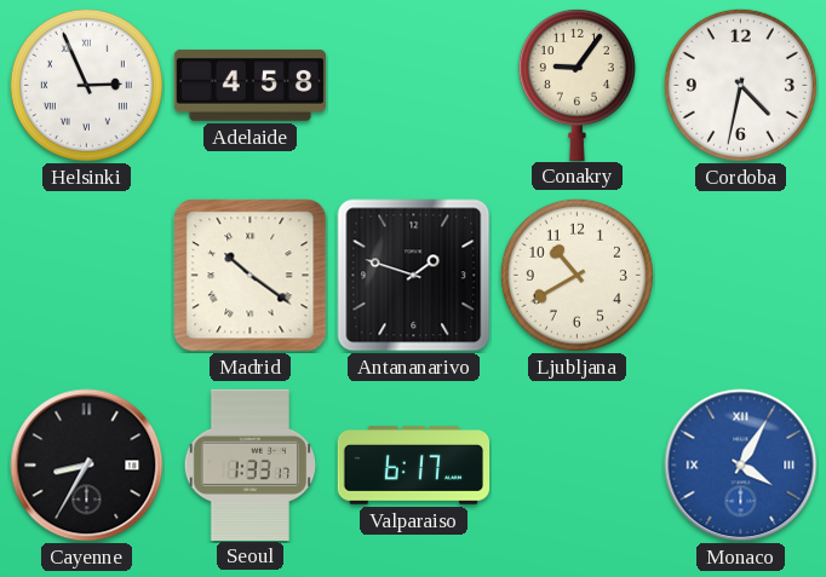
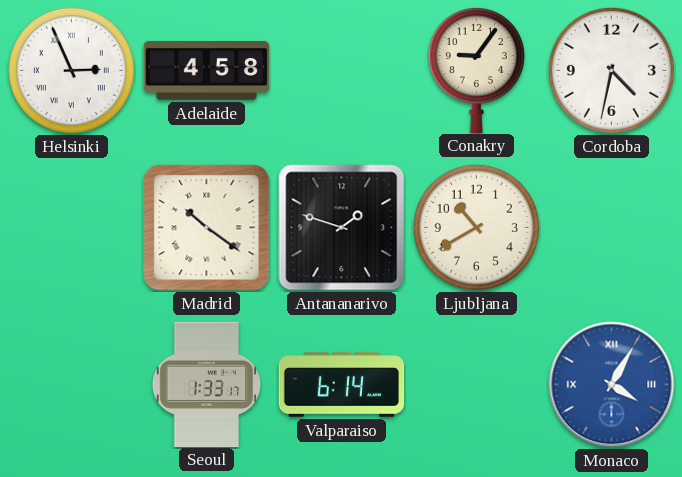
Cayenne: 8:35 -> none (87, 466)
Valparaiso: 6:17 -> 6:14 (342, 385)
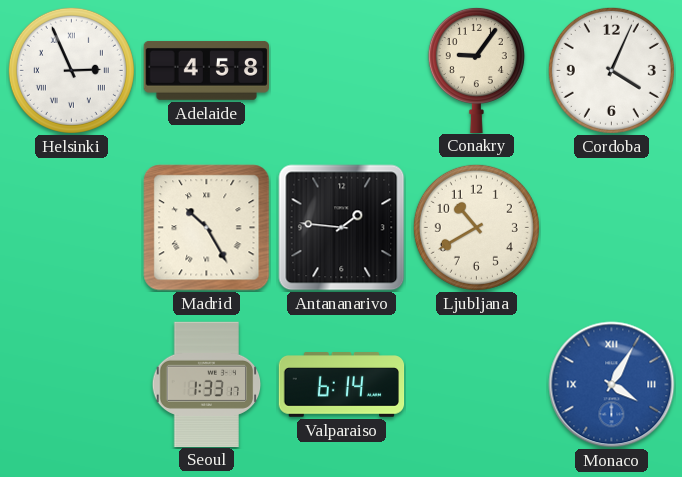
Cordoba: 4:32 -> 4:04 (611, 70)
Madrid: 10:21 -> 10:25 (207, 228)
Antananarivo: 1:48 -> 1:46 (342, 228)
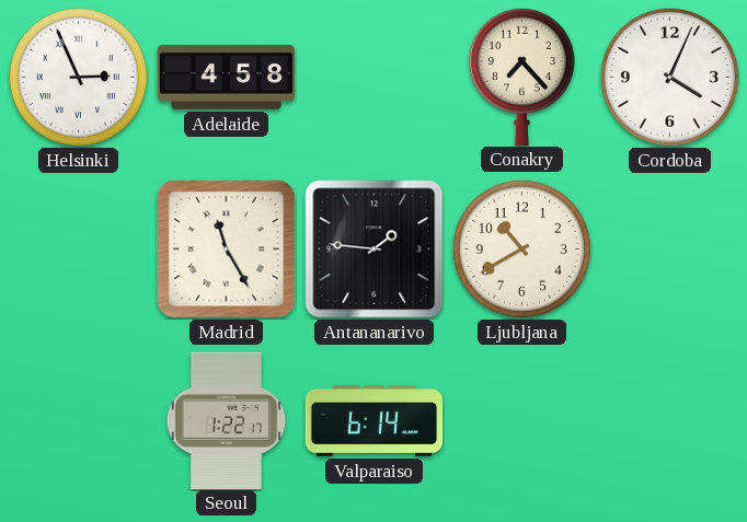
Conakry: 9:06 -> 7:23 (521, 76)
Madrid: 10:25 -> 11:25 (227, 250)
Seoul: 1:33 -> 1:22 (227, 420)
Monaco: 4:05 -> none (612, 385)
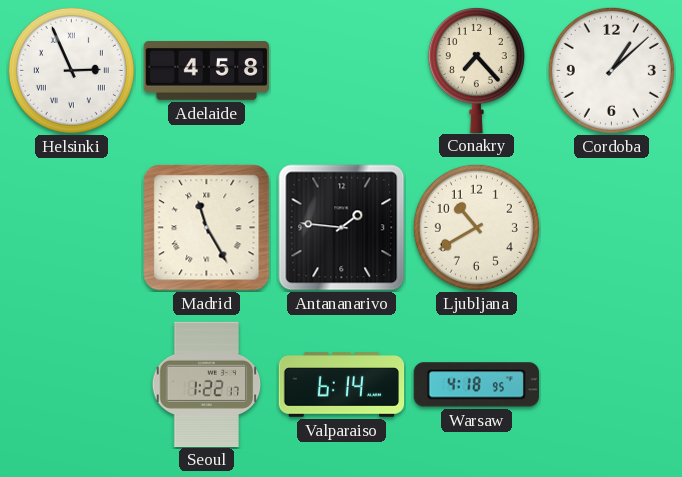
Cordoba: 4:04 -> 1:08 (611, 70)
Warsaw: none -> 4:18 (476, 385)
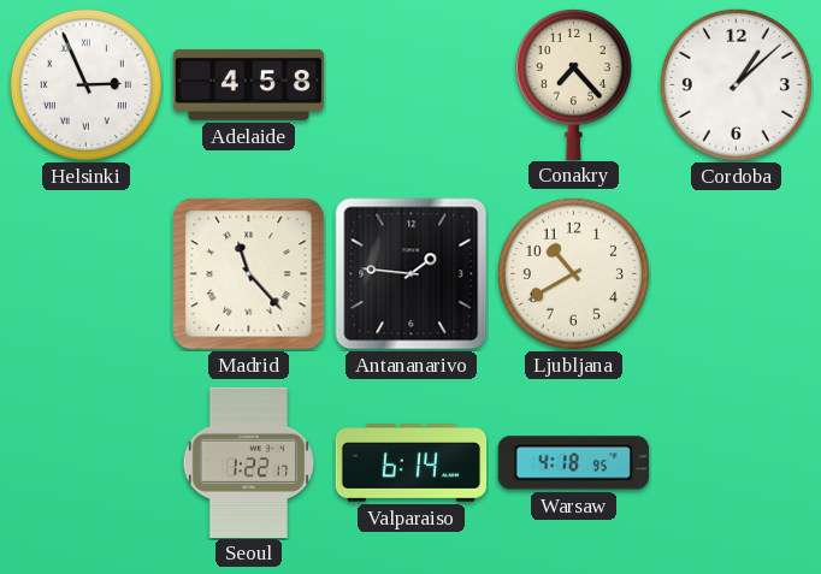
Madrid: 11:25 -> 11:23 (249, 274)
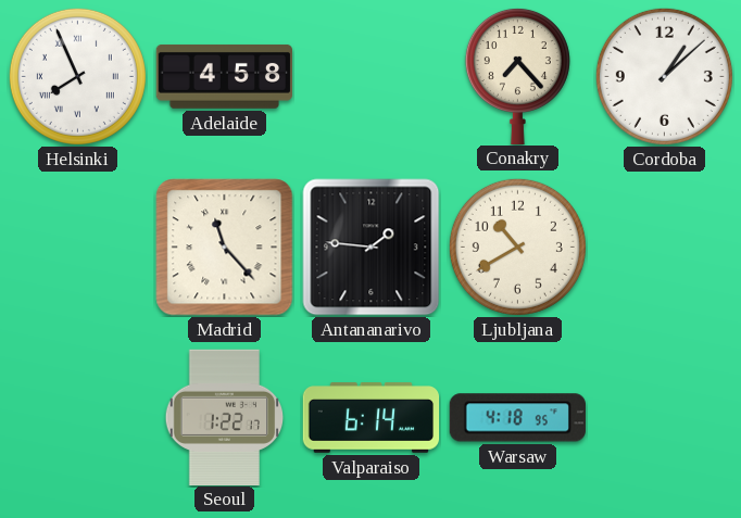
Helsinki: 2:56 -> 7:56 (77, 76)
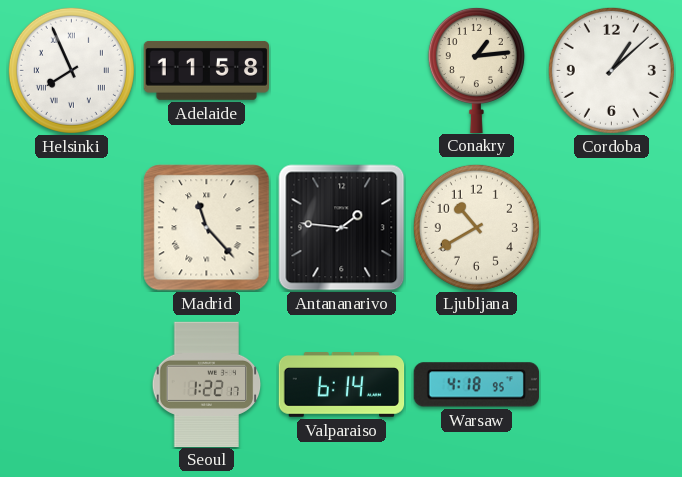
Adelaide: 4:58 -> 11:58 (206, 71)
Conakry: 7:23 -> 1:14 (476, 69)
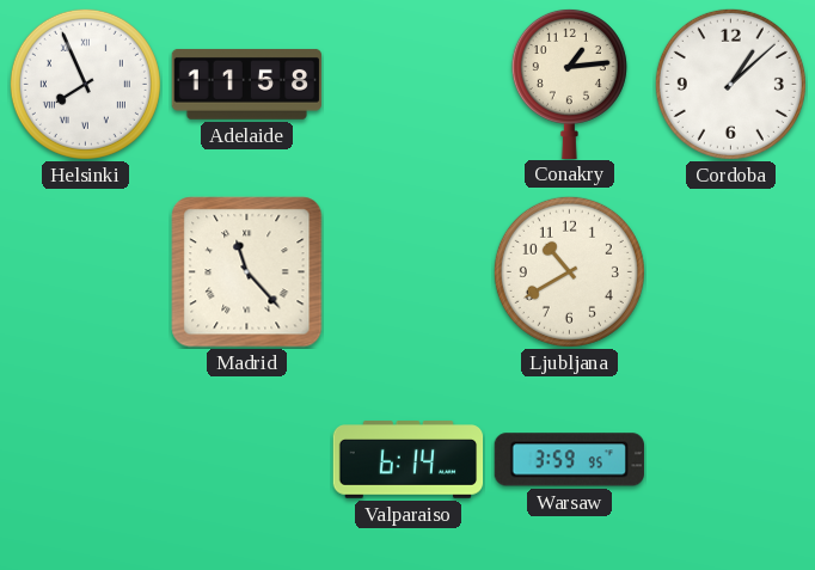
Antananarivo: 1:46 -> none (342, 228)
Seoul: 1:22 -> none (207, 384)
Warsaw: 4:18 -> 3:59 (569, 460)
